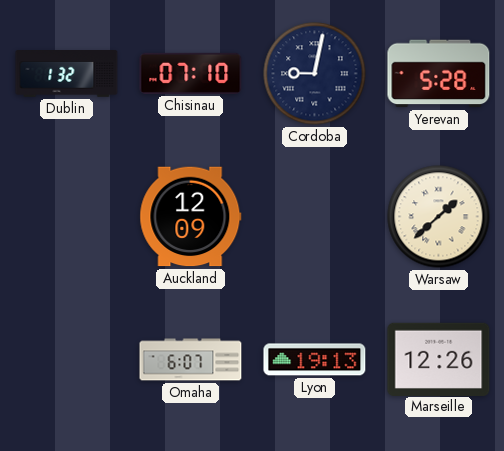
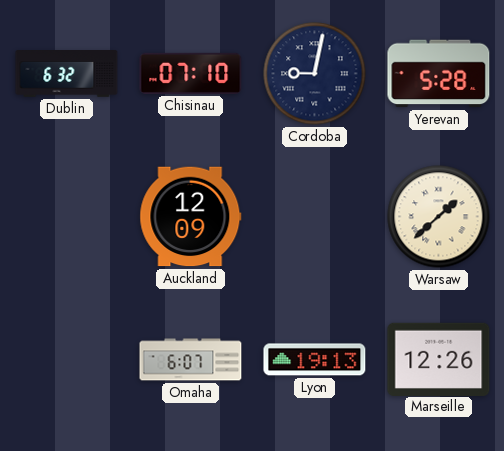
Dublin: 1:32 -> 6:32 (67, 74)
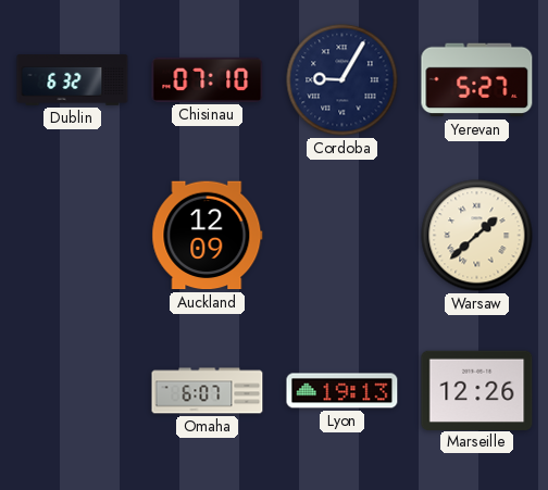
Cordoba: 9:02 -> 9:05 (342, 80)
Yerevan: 5:28 -> 5:27 (477, 80)
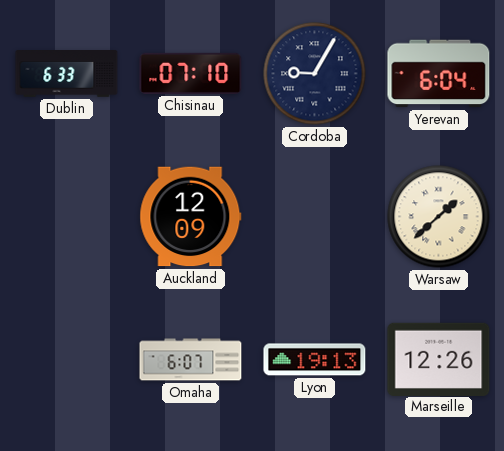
Dublin: 6:32 -> 6:33 (67, 74)
Yerevan: 5:27 -> 6:04 (439, 74)
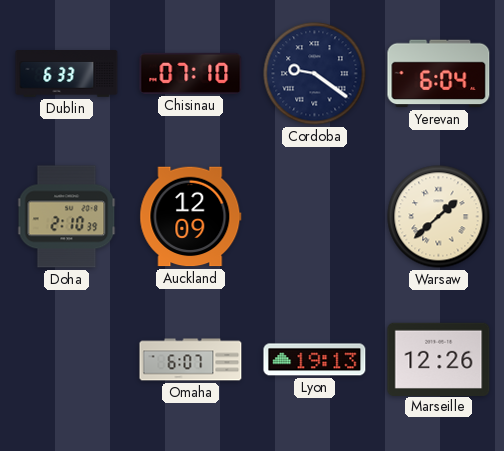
Cordoba: 9:05 -> 9:21 (315, 74)
Doha: none -> 2:10 (67, 217)
